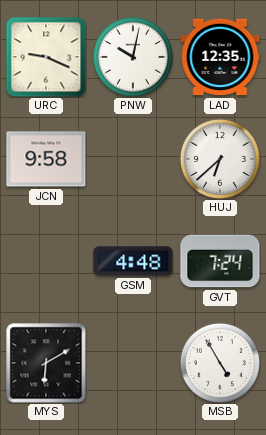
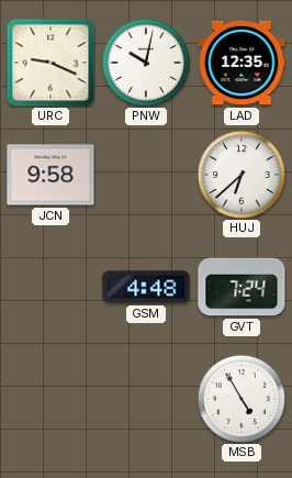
MYS: 6:10 -> none (46, 363)
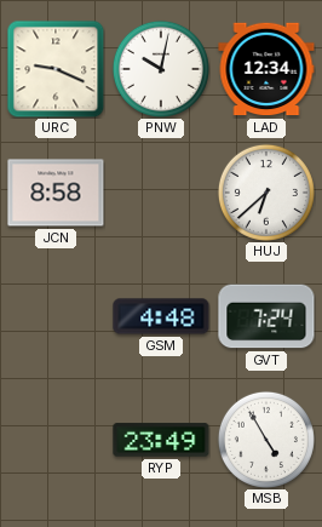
LAD: 12:35 -> 12:34 (266, 69)
JCN: 9:58 -> 8:58 (56, 193)
RYP: none -> 23:49 (161, 440)
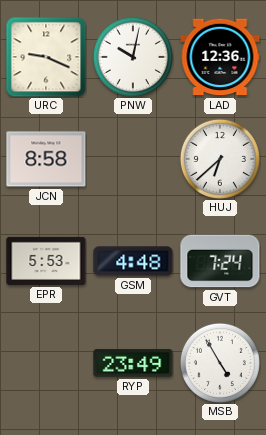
LAD: 12:34 -> 12:36 (220, 57)
EPR: none -> 5:53 (46, 261)
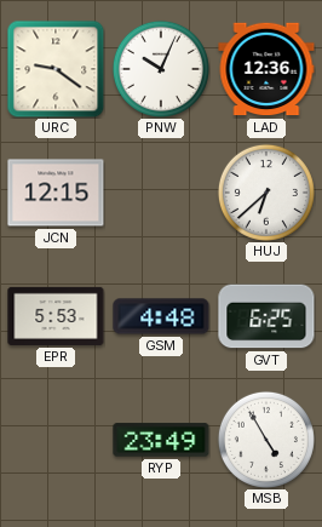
URC: 9:19 -> 9:21 (56, 69)
PNW: 10:02 -> 10:04 (161, 69)
JCN: 8:58 -> 12:15 (56, 193)
GVT: 7:24 -> 6:25 (266, 316)
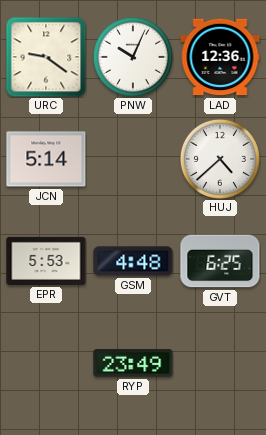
JCN: 12:15 -> 5:14 (46, 159)
HUJ: 6:38 -> 4:38 (220, 159)
MSB: 4:55 -> none (266, 440)
